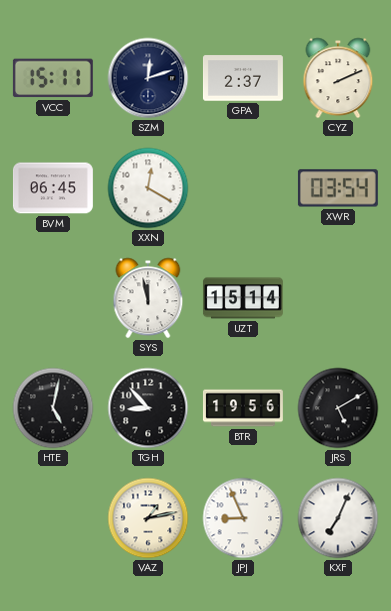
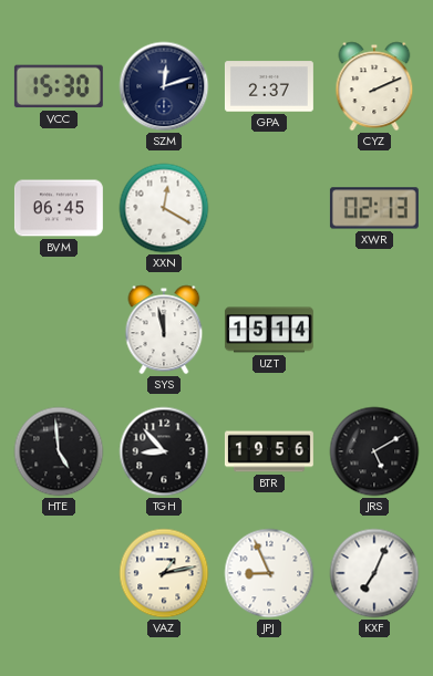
VCC: 15:11 -> 15:30 (59, 86)
XWR: 03:54 -> 02:13 (374, 208)
HTE: 5:02 -> 4:59 (59, 451)
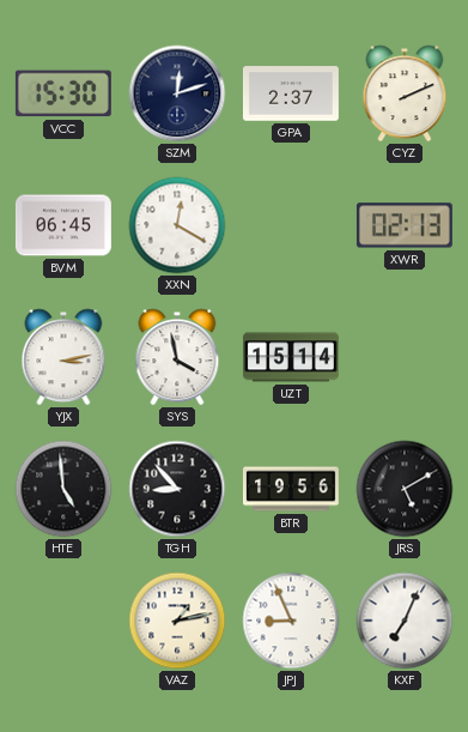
YJX: none -> 3:13 (63, 357)
SYS: 11:58 -> 3:58 (177, 357)
